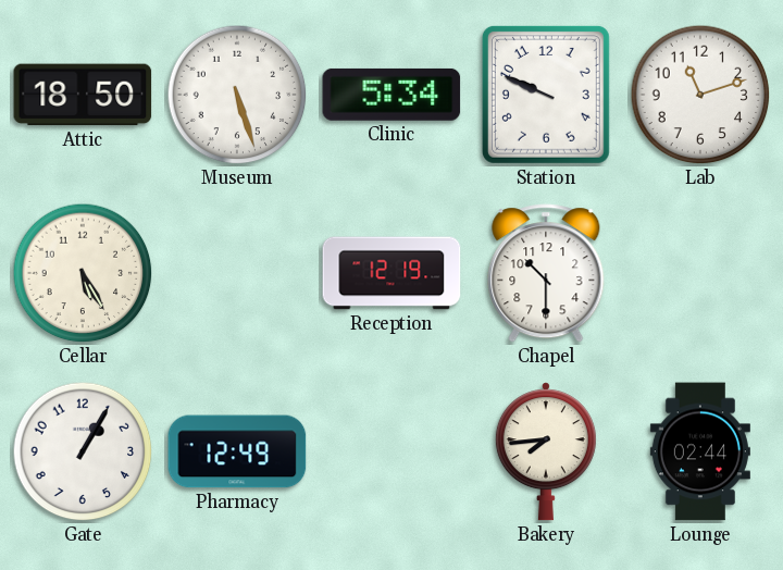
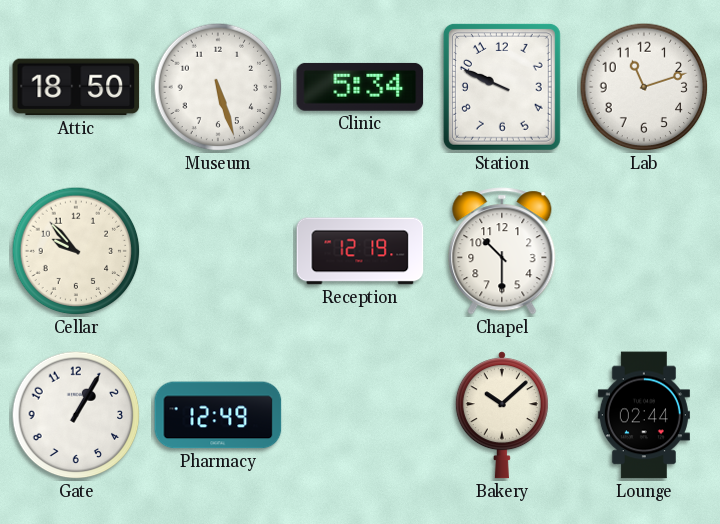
Cellar: 5:25 -> 9:53 (76, 251)
Bakery: 7:44 -> 10:08 (502, 415)
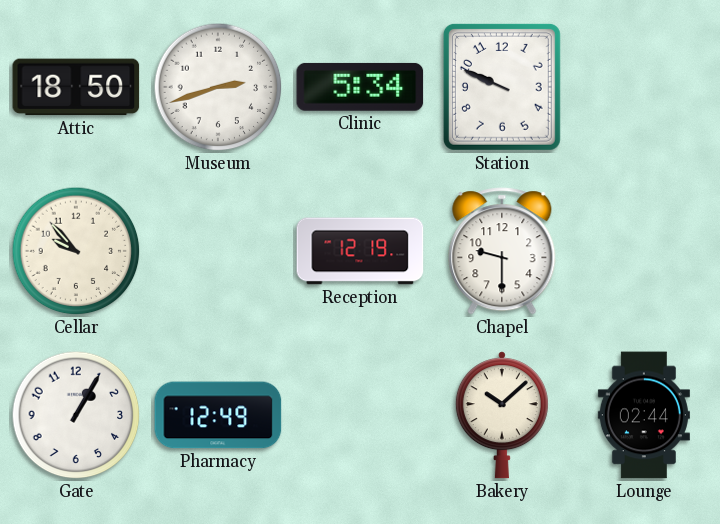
Museum: 5:27 -> 2:42 (218, 87)
Lab: 11:12 -> none (644, 87)
Chapel: 10:30 -> 9:30 (502, 251)
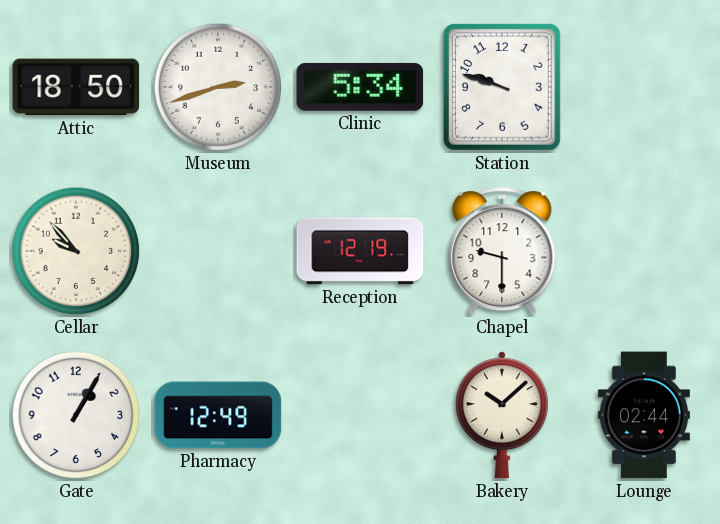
Station: 9:49 -> 9:48 (502, 87)
